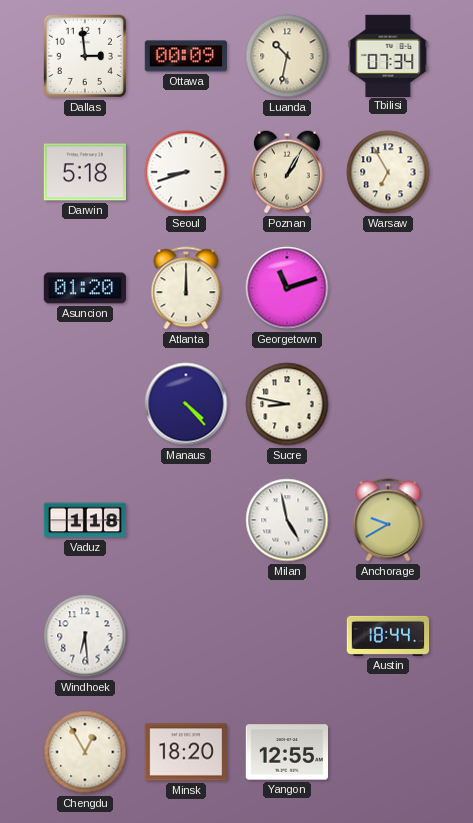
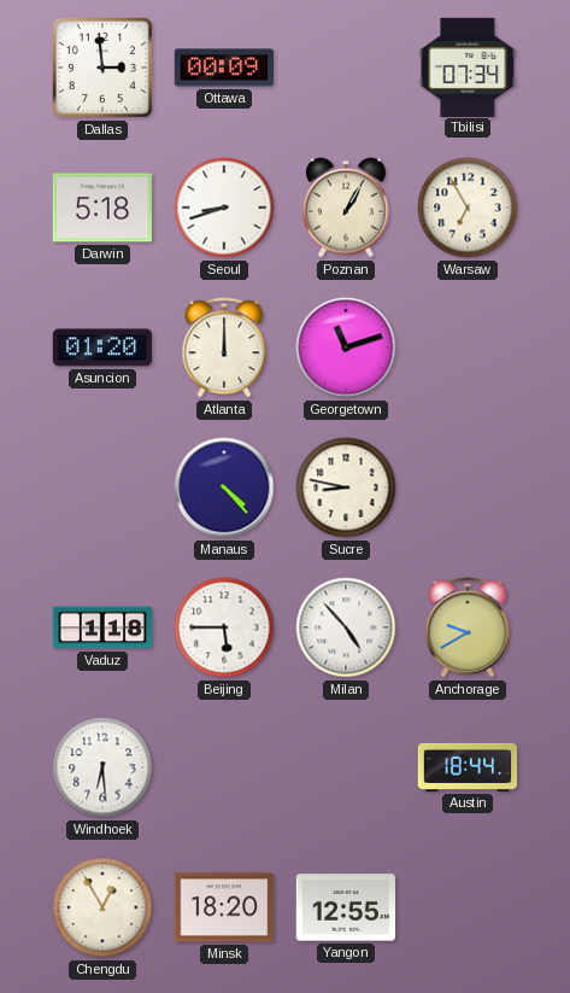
Luanda: 10:32 -> none (287, 56)
Beijing: none -> 5:45 (224, 627)
Milan: 4:58 -> 4:53 (346, 627)
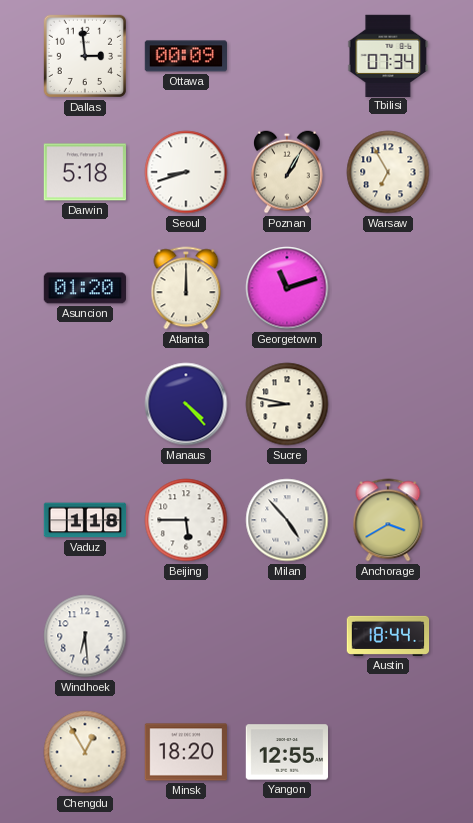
Anchorage: 9:40 -> 3:40 (388, 520)
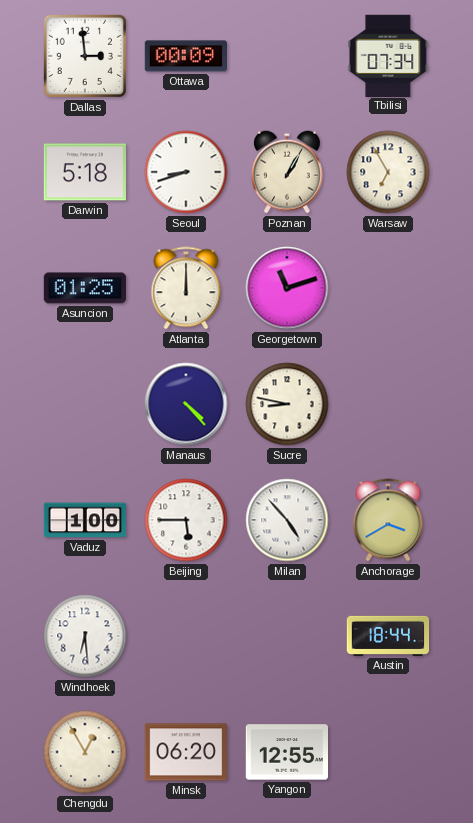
Asuncion: 01:20 -> 01:25 (84, 288)
Vaduz: 1:18 -> 1:00 (85, 520)
Minsk: 18:20 -> 06:20 (186, 752)
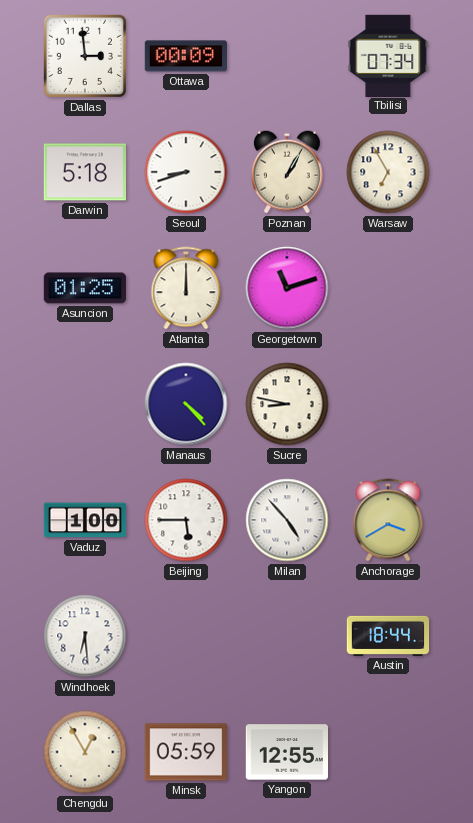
Minsk: 06:20 -> 05:59 (186, 752)
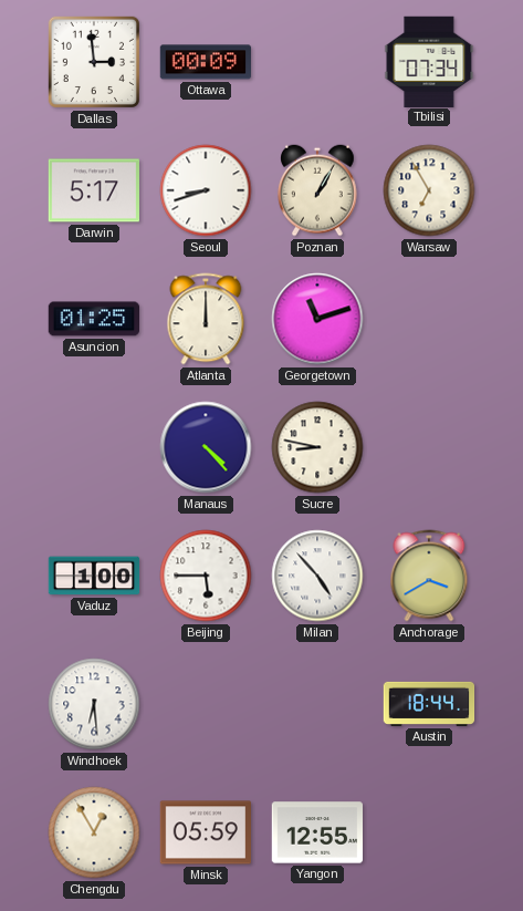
Darwin: 5:18 -> 5:17 (94, 190)
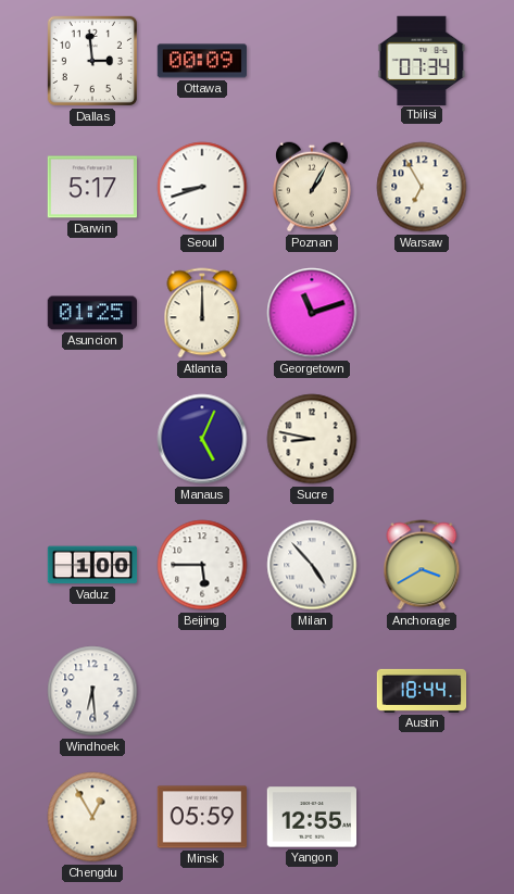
Manaus: 4:23 -> 5:04 (202, 439)
